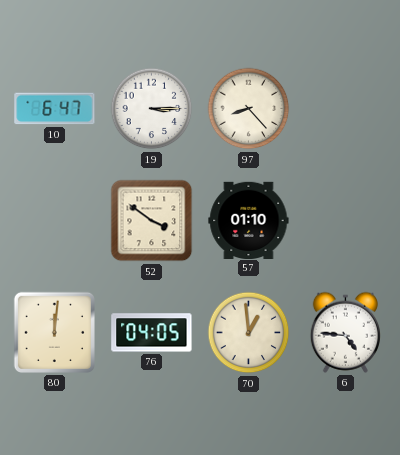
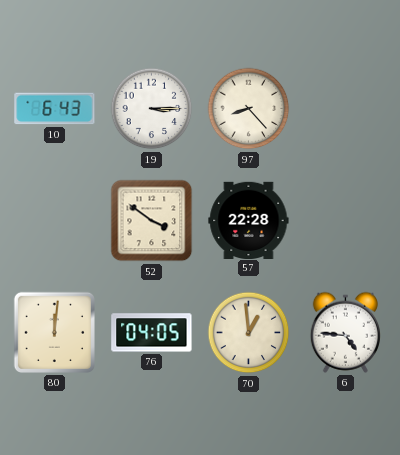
10: 6:47 -> 6:43 (55, 109)
57: 01:10 -> 22:28 (249, 220)
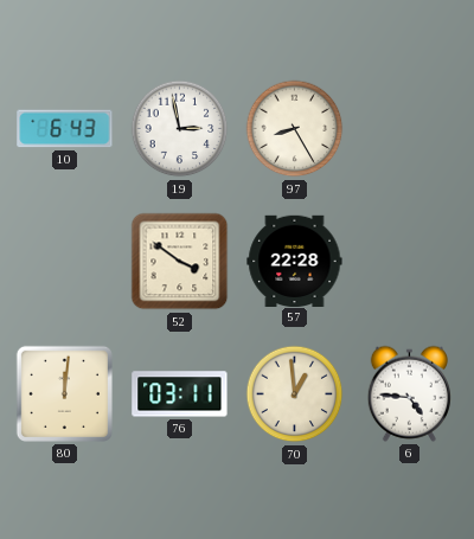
19: 3:15 -> 2:58 (180, 129)
97: 8:23 -> 8:25 (295, 129)
76: 04:05 -> 03:11 (180, 394)
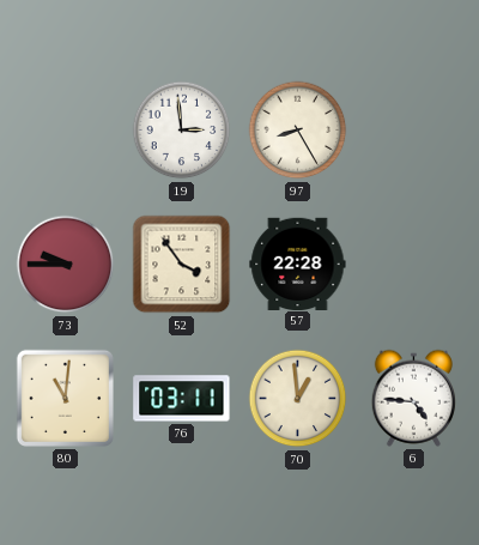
10: 6:43 -> none (65, 129)
19: 2:58 -> 2:59 (182, 131)
73: none -> 9:45 (66, 265)
52: 3:51 -> 3:54 (182, 265)
80: 12:01 -> 11:01 (65, 398)
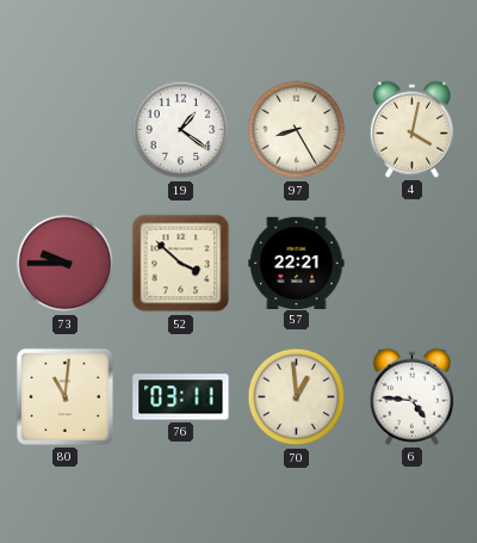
19: 2:59 -> 1:21 (181, 130)
4: none -> 4:02 (411, 129)
52: 3:54 -> 3:52 (181, 264)
57: 22:28 -> 22:21 (297, 263)
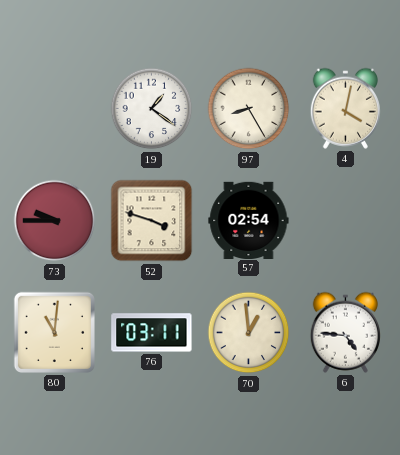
52: 3:52 -> 3:48 (152, 221)
57: 22:21 -> 02:54 (249, 220)
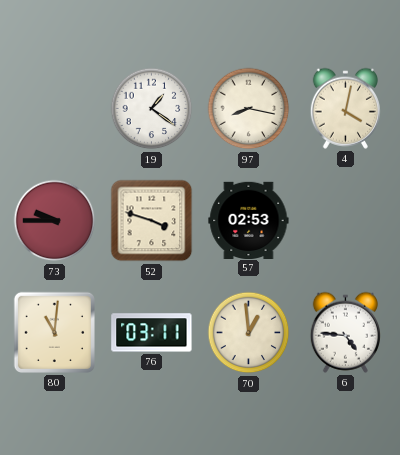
97: 8:25 -> 8:17 (249, 109)
57: 02:54 -> 02:53 (249, 220)
